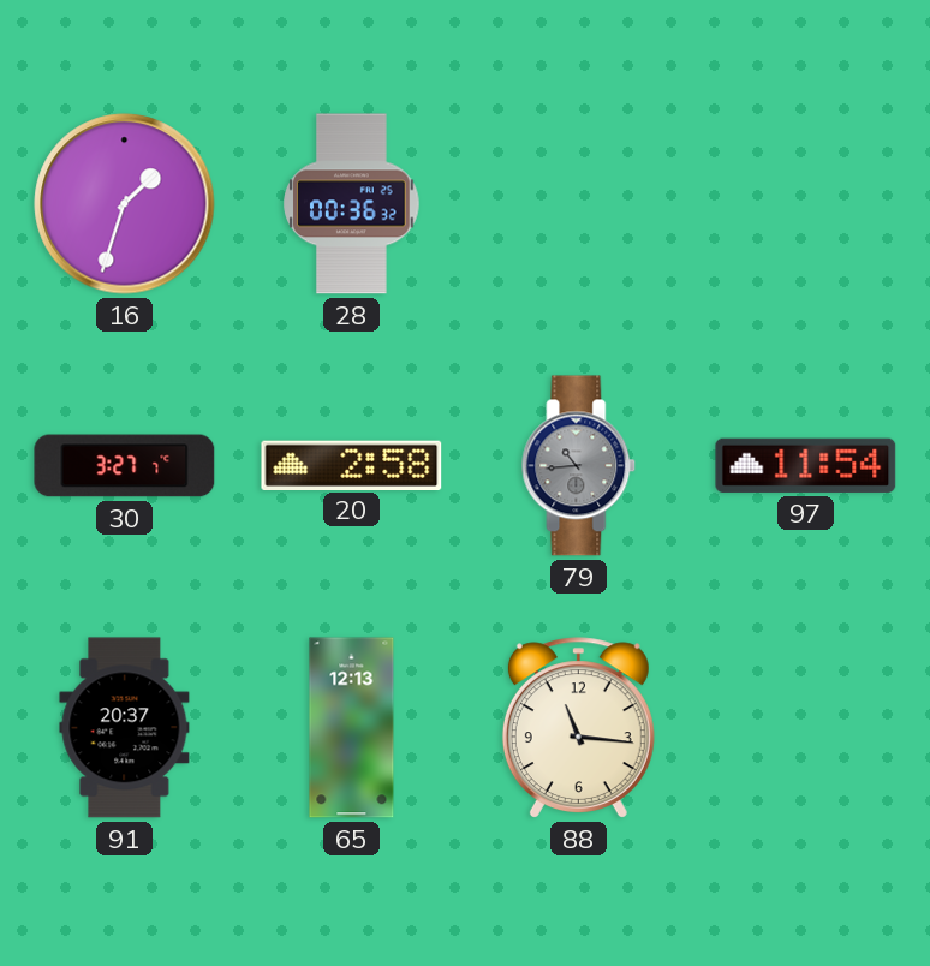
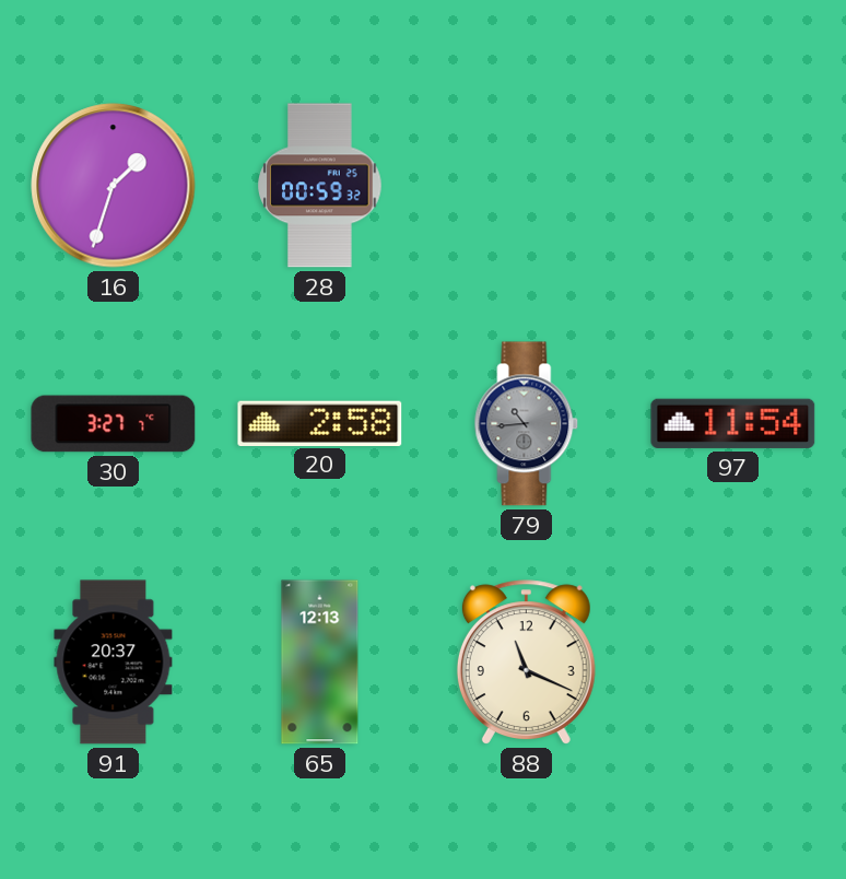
28: 00:36 -> 00:59 (320, 186)
88: 11:16 -> 11:19 (526, 663)
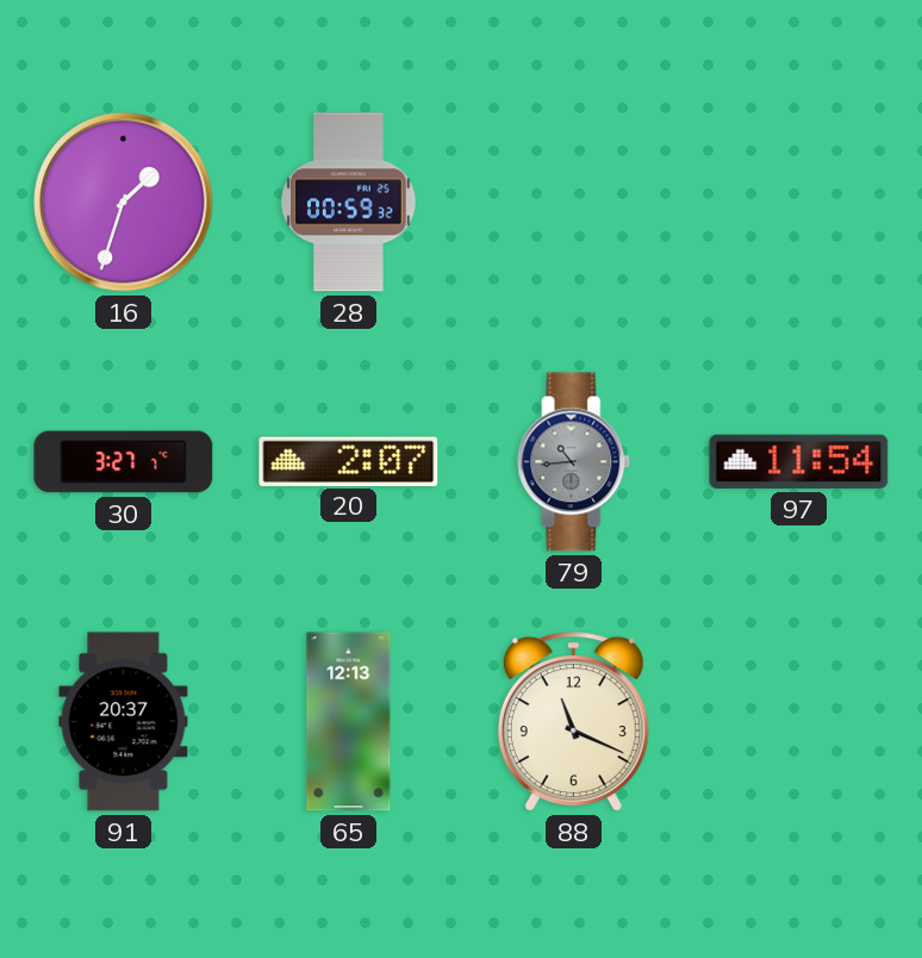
20: 2:58 -> 2:07 (349, 461)
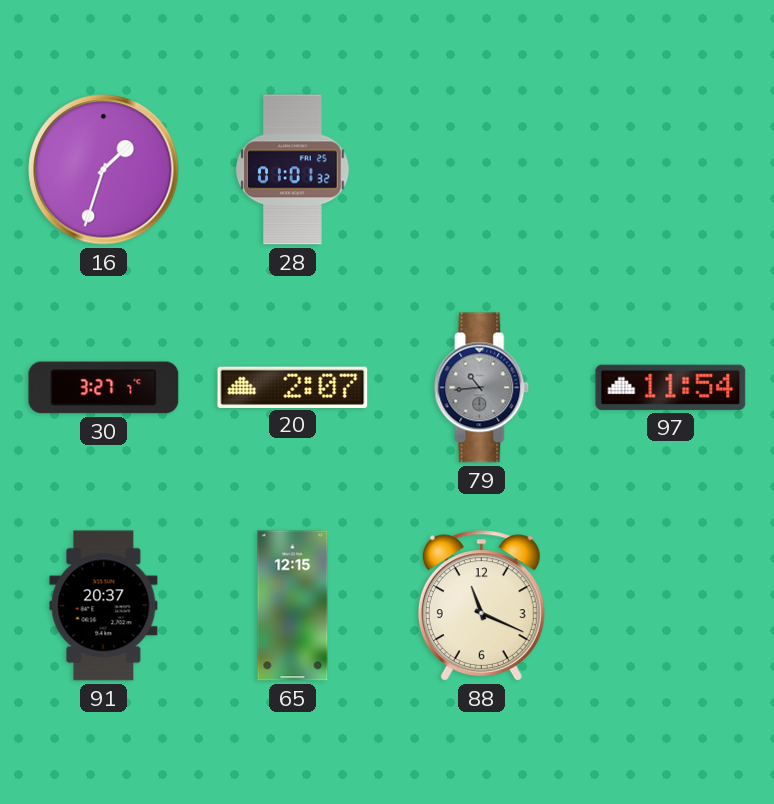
28: 00:59 -> 01:01 (293, 170)
65: 12:13 -> 12:15 (293, 606)
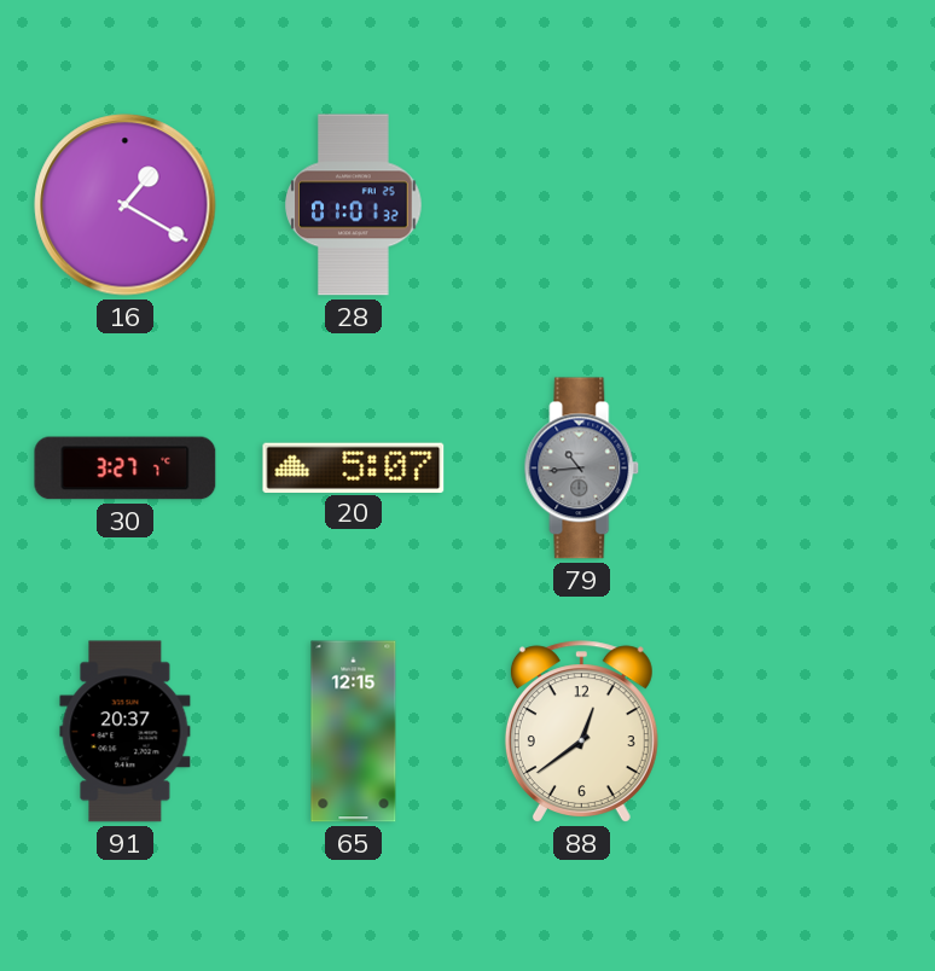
16: 1:33 -> 1:20 (126, 205)
20: 2:07 -> 5:07 (354, 467)
97: 11:54 -> none (671, 387)
88: 11:19 -> 12:39 (581, 732)
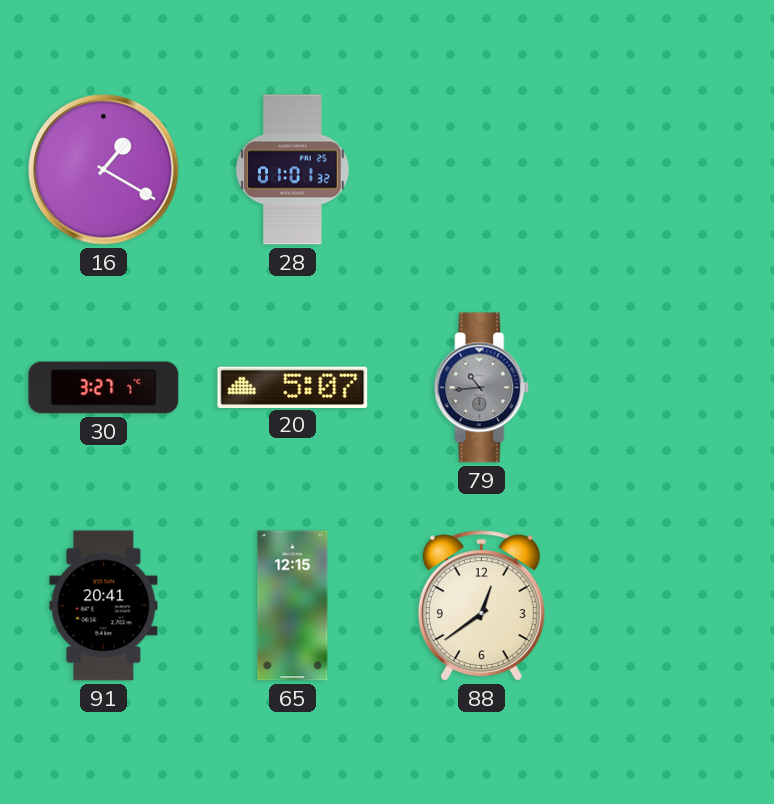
91: 20:37 -> 20:41 (104, 606)
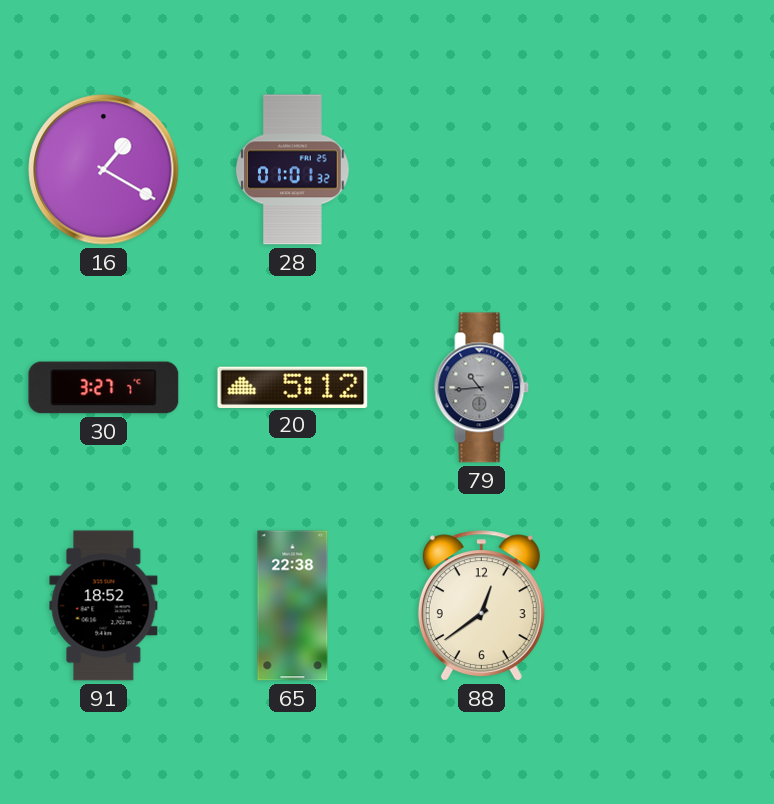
20: 5:07 -> 5:12 (293, 387)
91: 20:41 -> 18:52 (104, 606)
65: 12:15 -> 22:38 (293, 606)
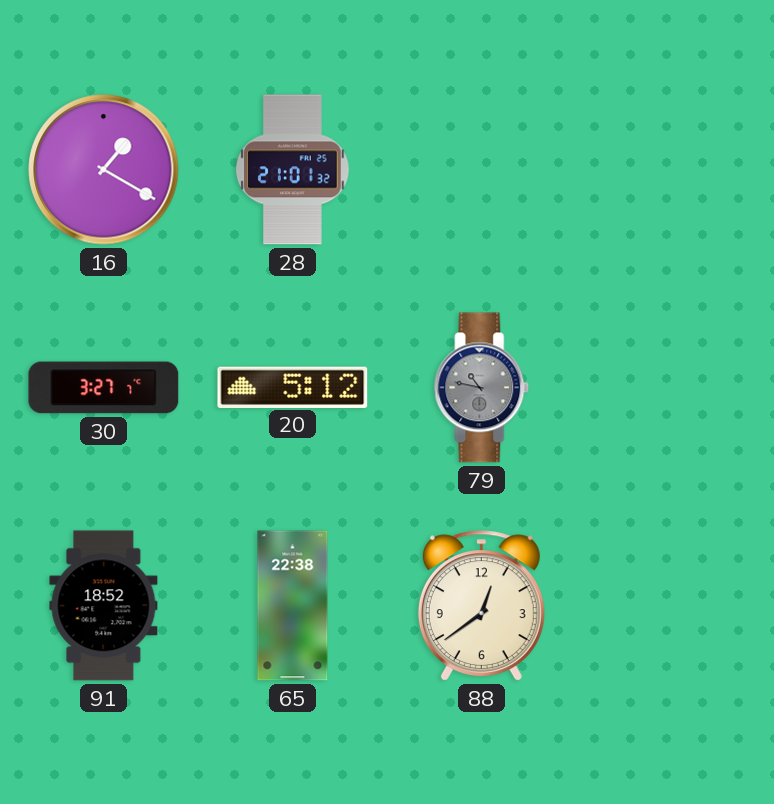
28: 01:01 -> 21:01 (293, 170)
79: 10:44 -> 10:47 (482, 388)
